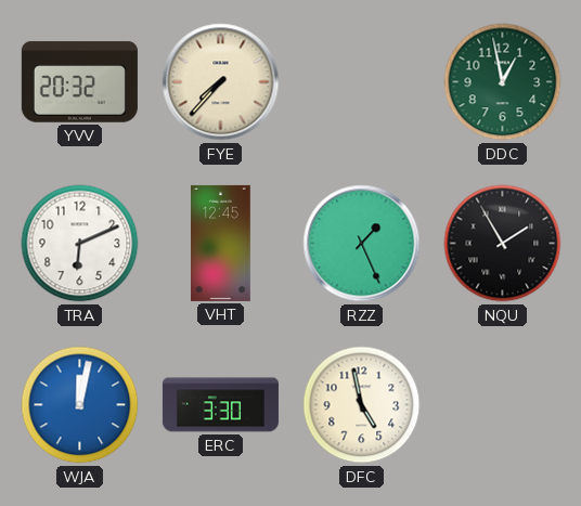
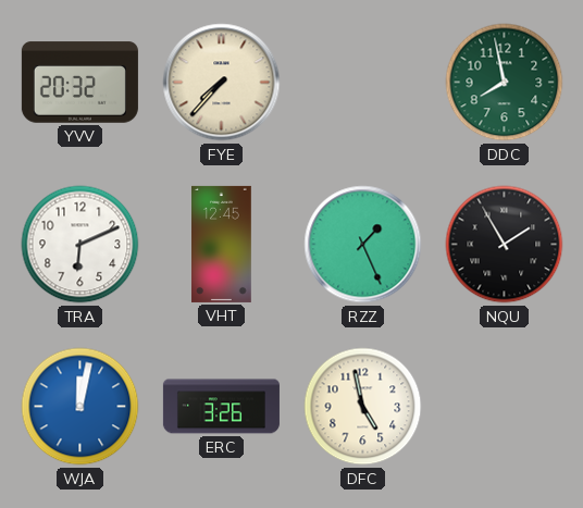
DDC: 12:58 -> 7:58 (505, 83)
ERC: 3:30 -> 3:26 (221, 407)
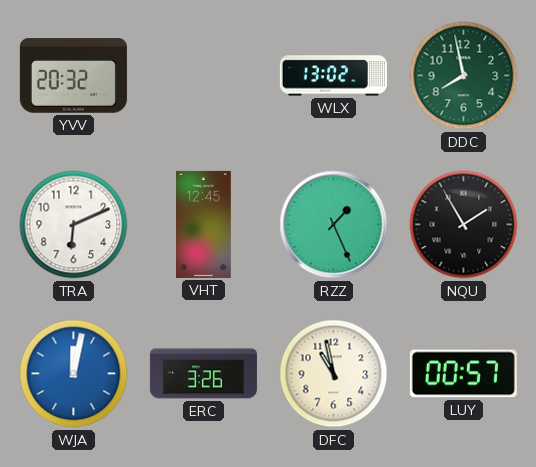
FYE: 7:37 -> none (222, 83)
WLX: none -> 13:02 (333, 76)
DFC: 4:58 -> 10:58 (334, 374)
LUY: none -> 00:57 (463, 374)
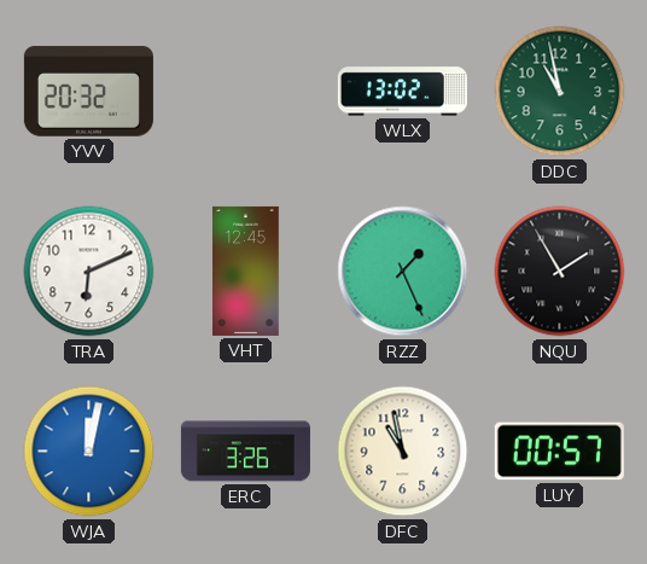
DDC: 7:58 -> 10:58 (560, 92)
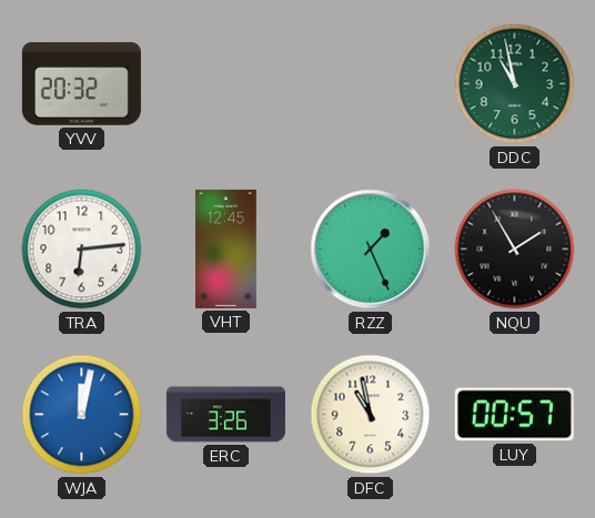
WLX: 13:02 -> none (402, 92)
TRA: 6:11 -> 6:14 (82, 250)
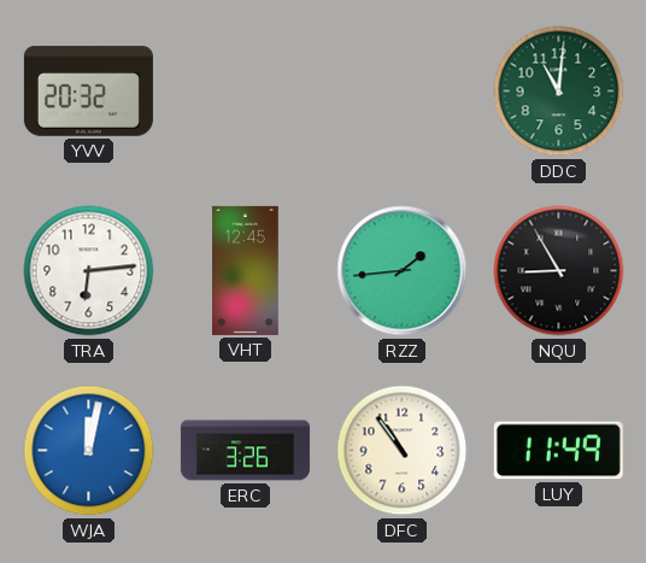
DDC: 10:58 -> 11:01 (559, 92)
RZZ: 1:26 -> 1:44 (403, 271)
NQU: 1:55 -> 8:55 (559, 271)
DFC: 10:58 -> 10:54 (403, 451)
LUY: 00:57 -> 11:49 (558, 451)
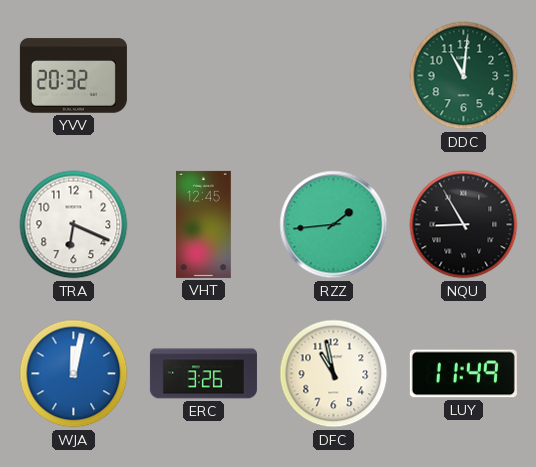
TRA: 6:14 -> 6:19 (74, 225)
DFC: 10:54 -> 10:58 (334, 374)
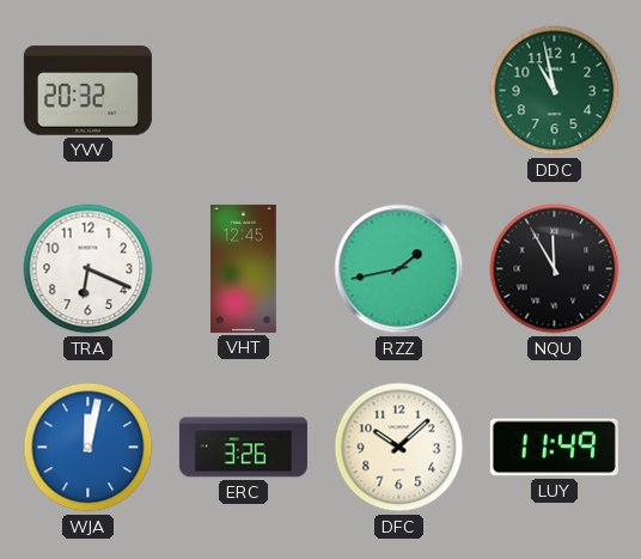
DDC: 11:01 -> 10:58 (555, 91)
RZZ: 1:44 -> 1:43 (399, 269)
NQU: 8:55 -> 11:55 (555, 269)
DFC: 10:58 -> 10:08 (399, 448)
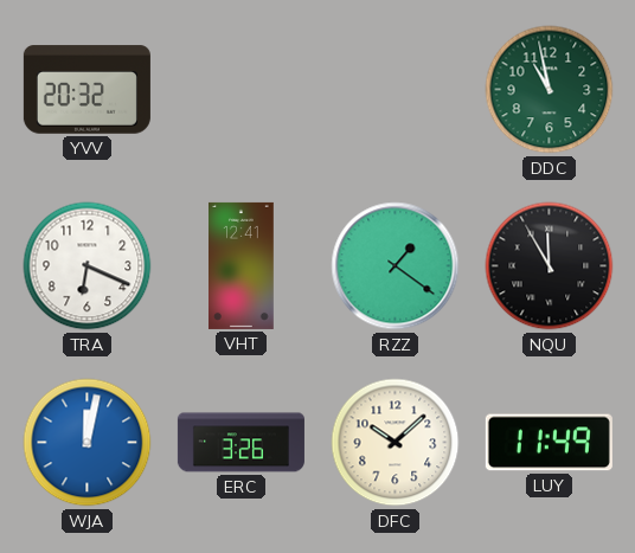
VHT: 12:45 -> 12:41 (242, 265)
RZZ: 1:43 -> 1:21 (396, 266)
